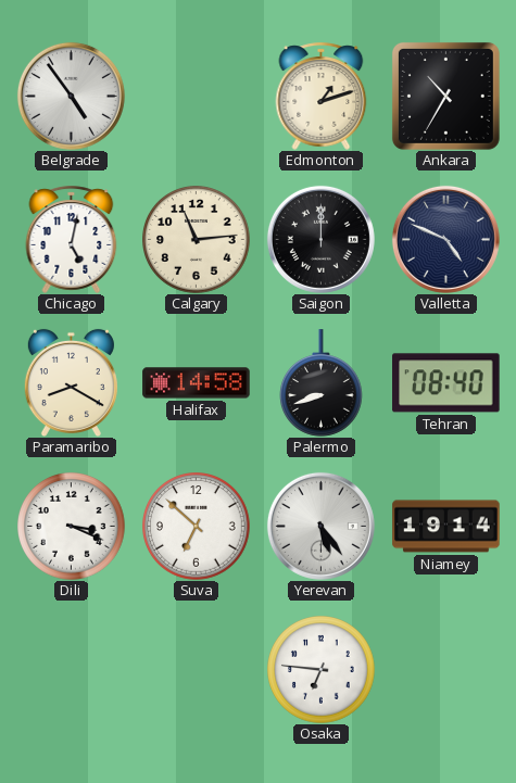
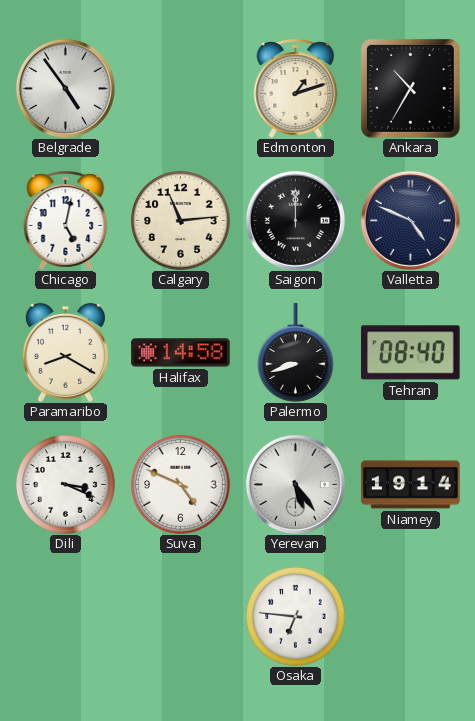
Suva: 6:52 -> 4:49 (181, 485)
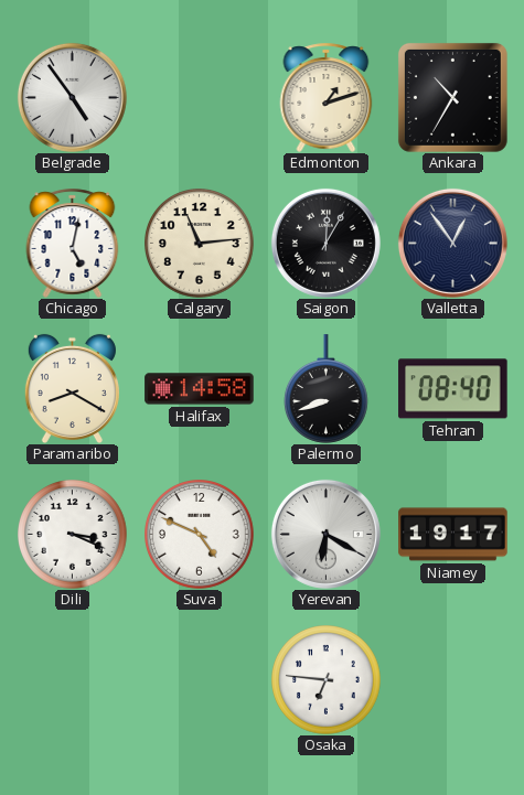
Saigon: 12:00 -> 12:05 (325, 243)
Valletta: 4:49 -> 12:54 (452, 243)
Yerevan: 5:24 -> 6:20 (325, 534)
Niamey: 19:14 -> 19:17 (453, 535)
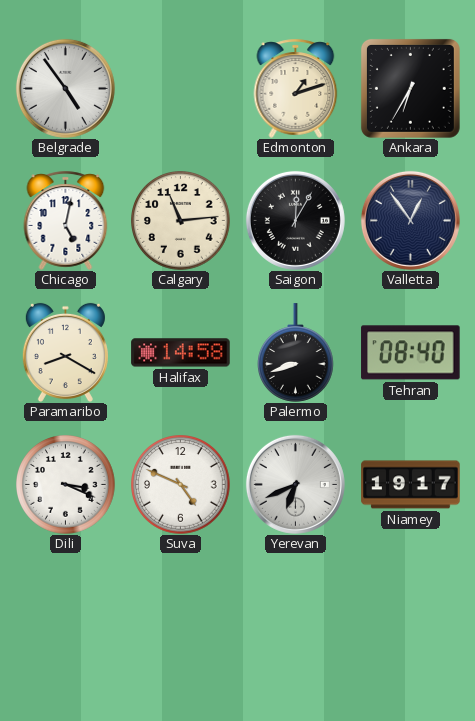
Ankara: 10:35 -> 6:35 (410, 88)
Yerevan: 6:20 -> 6:41 (295, 484)
Osaka: 6:46 -> none (327, 680)
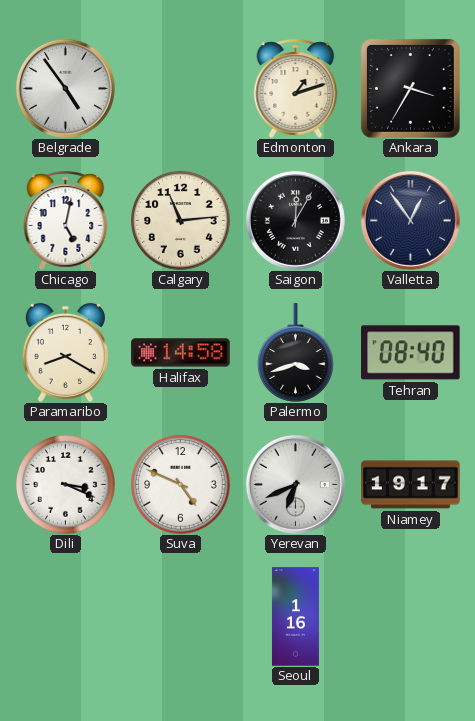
Ankara: 6:35 -> 3:35 (410, 88)
Palermo: 8:42 -> 3:42 (296, 353)
Seoul: none -> 1:16 (295, 617)
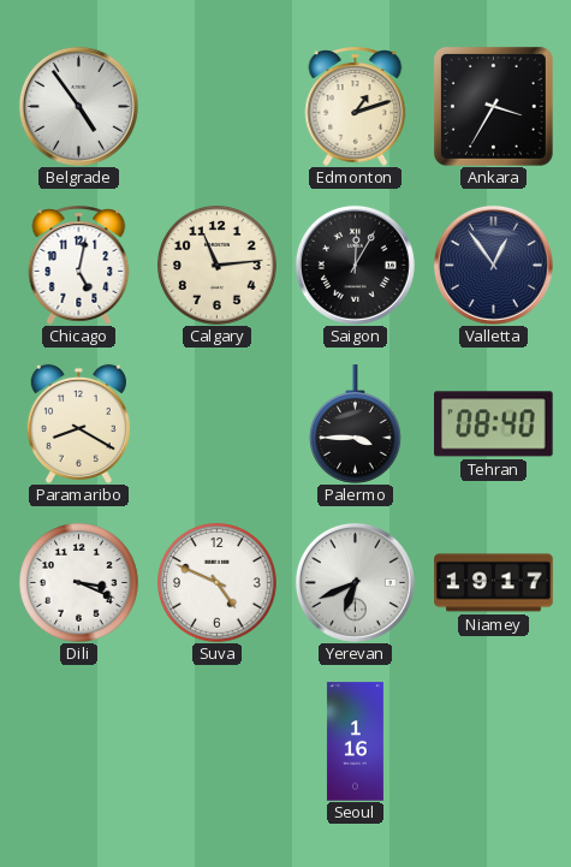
Halifax: 14:58 -> none (181, 353)
Palermo: 3:42 -> 3:45 (356, 424)
